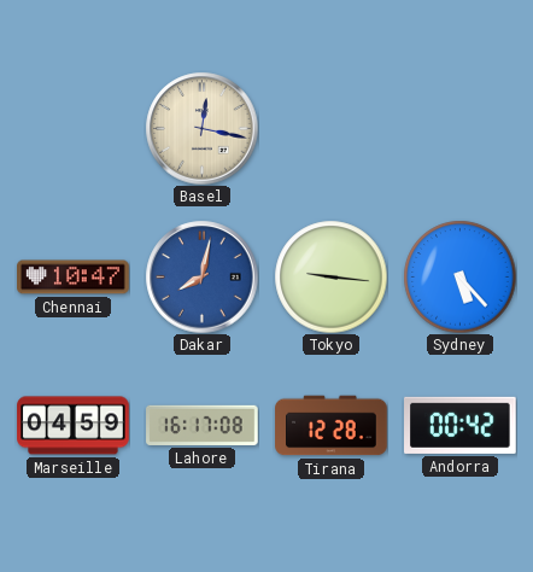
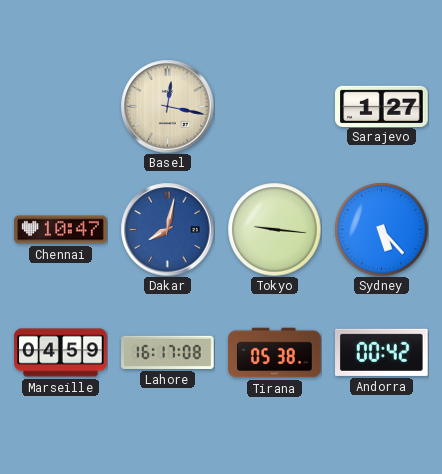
Sarajevo: none -> 1:27 (382, 106)
Tirana: 12:28 -> 05:38 (275, 353)
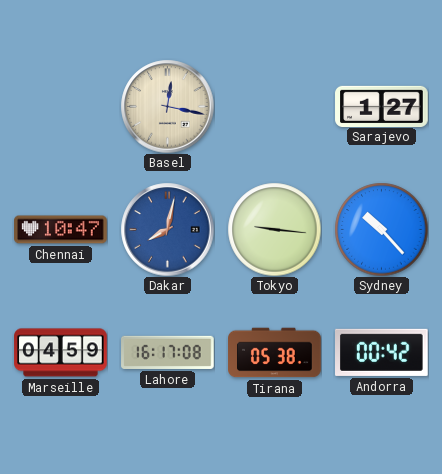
Sydney: 5:23 -> 10:23 (381, 229)
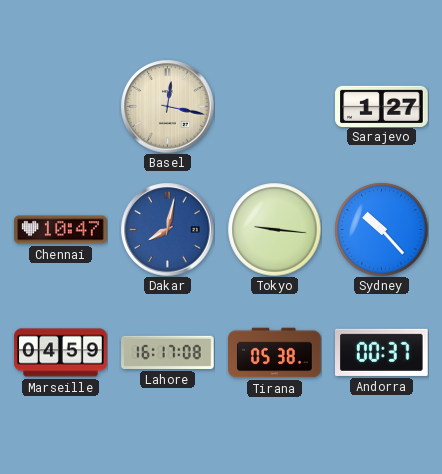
Andorra: 00:42 -> 00:37 (382, 352)
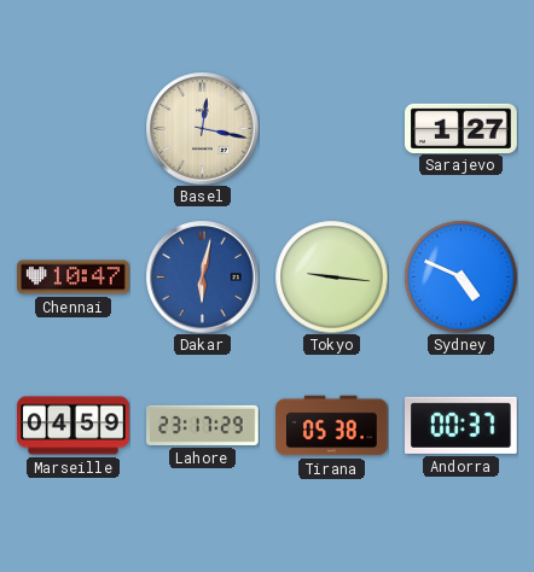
Dakar: 8:02 -> 6:02 (202, 276)
Sydney: 10:23 -> 4:49 (460, 276)
Lahore: 16:17 -> 23:17 (203, 425)
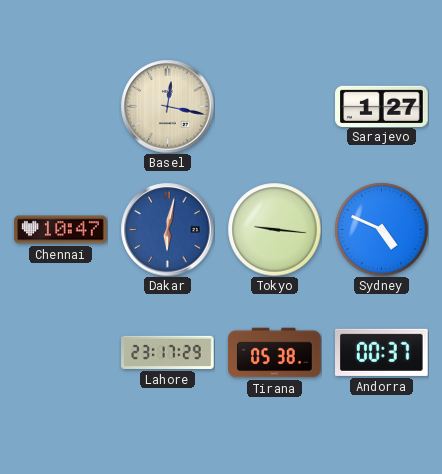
Marseille: 04:59 -> none (74, 426)
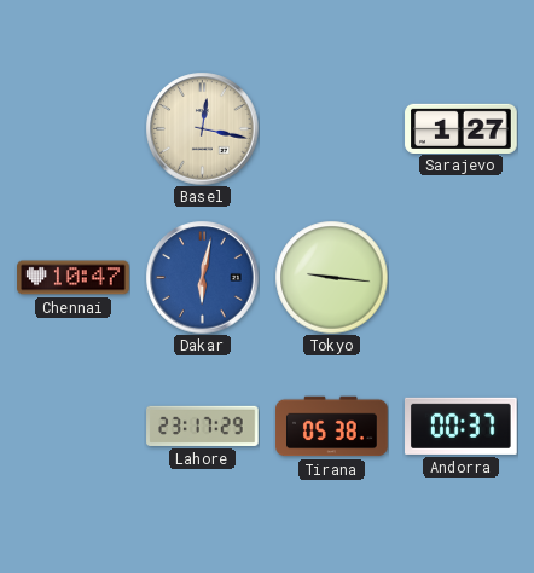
Sydney: 4:49 -> none (381, 229)
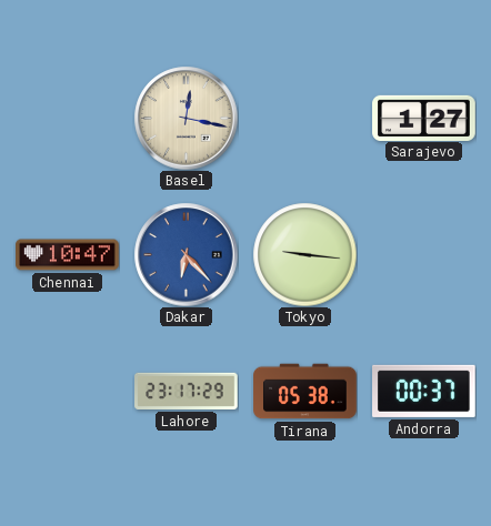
Dakar: 6:02 -> 6:23 (186, 254)
